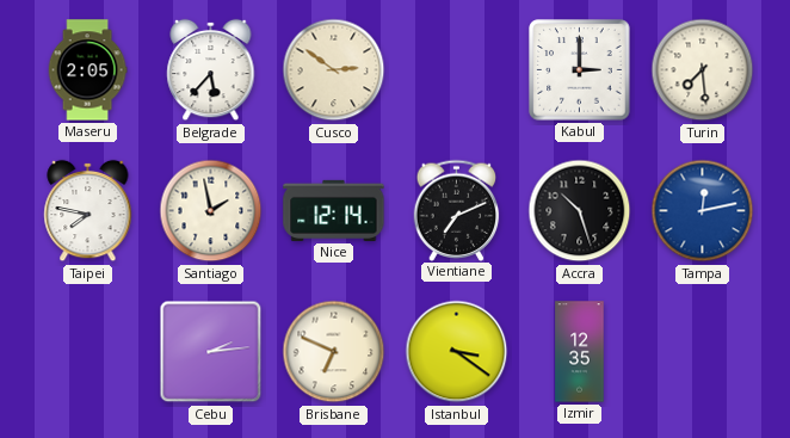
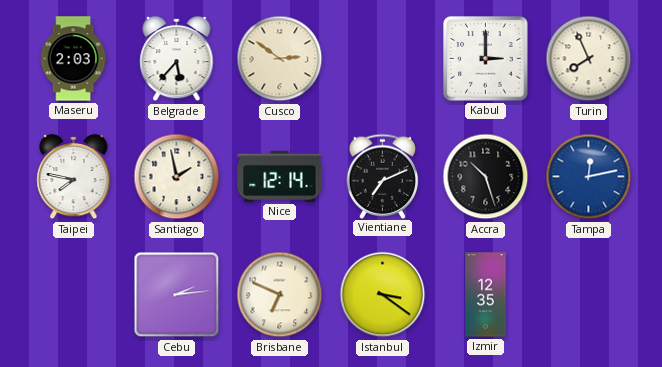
Maseru: 2:05 -> 2:03 (73, 59)
Turin: 7:29 -> 7:56 (589, 59)
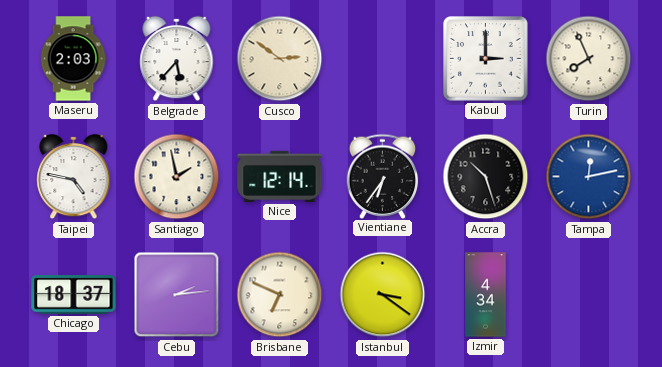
Taipei: 7:47 -> 4:47 (74, 177)
Vientiane: 7:11 -> 6:36 (383, 176)
Chicago: none -> 18:37 (74, 295)
Izmir: 12:35 -> 4:34 (486, 295)
